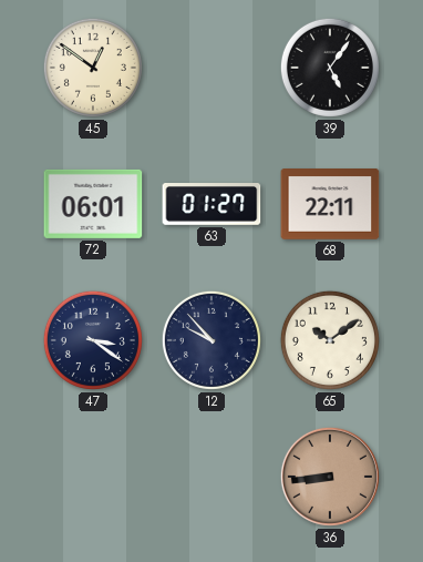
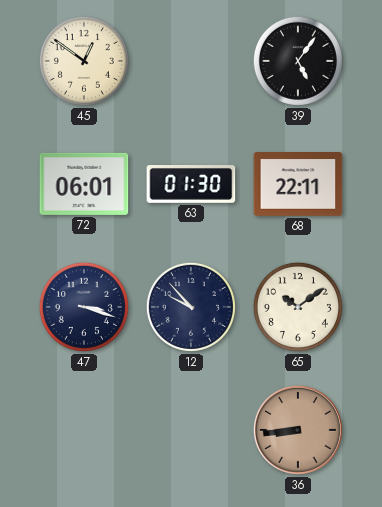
63: 01:27 -> 01:30 (191, 185)
47: 3:21 -> 3:18 (84, 307)
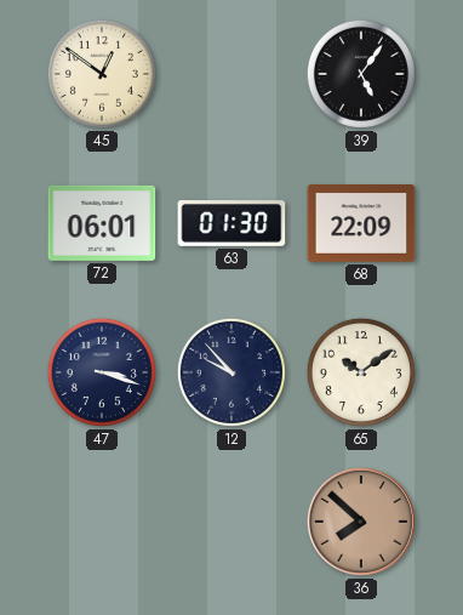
68: 22:11 -> 22:09 (361, 224)
36: 8:44 -> 7:52 (361, 522)
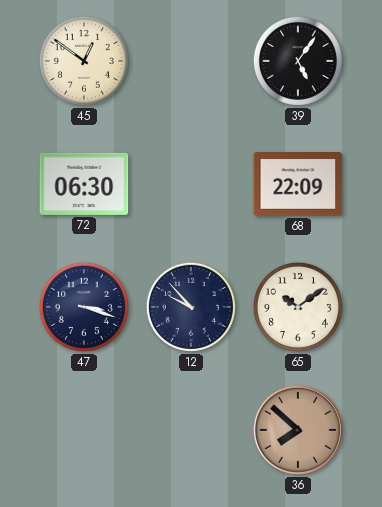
72: 06:01 -> 06:30 (84, 184)
63: 01:30 -> none (232, 224)
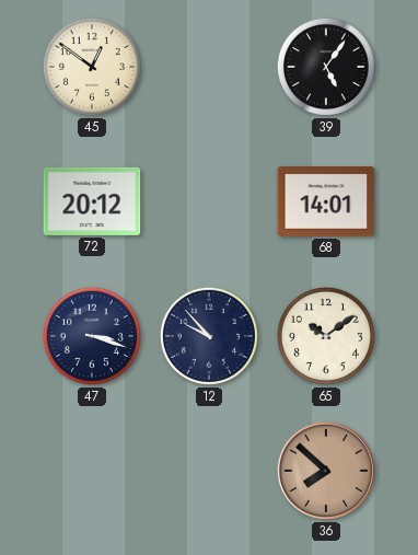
72: 06:30 -> 20:12 (92, 201)
68: 22:09 -> 14:01 (326, 203)
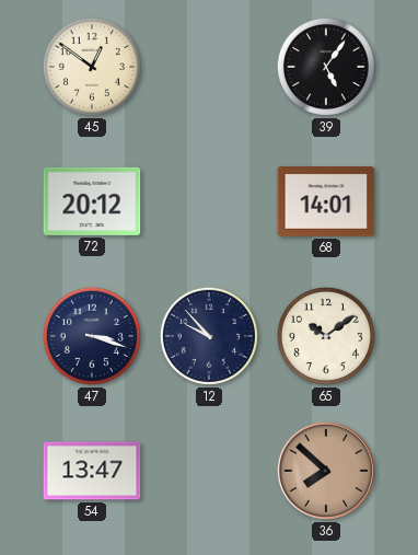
54: none -> 13:47 (92, 471)
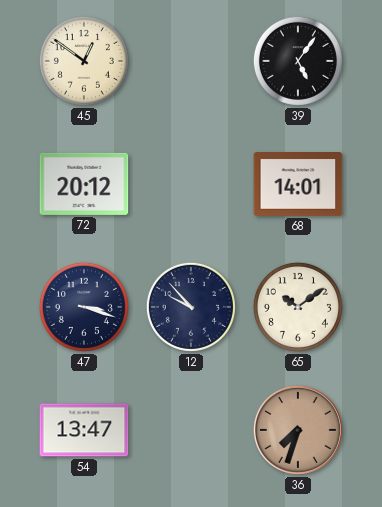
36: 7:52 -> 7:33 (298, 430)
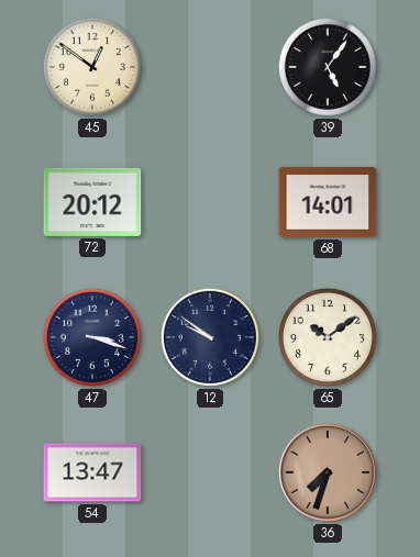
12: 9:53 -> 9:51 (210, 337)
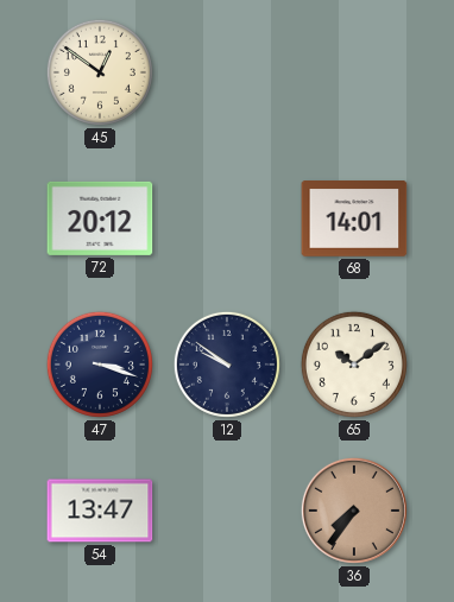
39: 5:06 -> none (328, 67)
36: 7:33 -> 7:36 (354, 511)
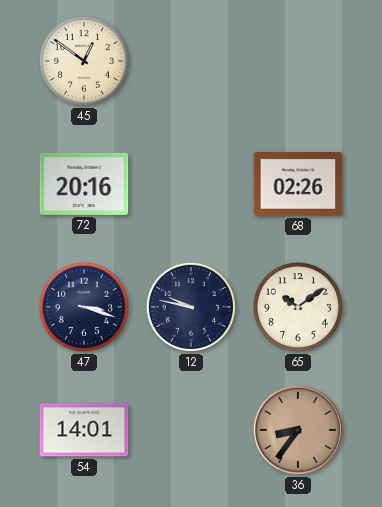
72: 20:12 -> 20:16 (84, 184)
68: 14:01 -> 02:26 (298, 185)
12: 9:51 -> 9:47 (191, 307)
54: 13:47 -> 14:01 (84, 430)
36: 7:36 -> 8:36 (298, 430)
